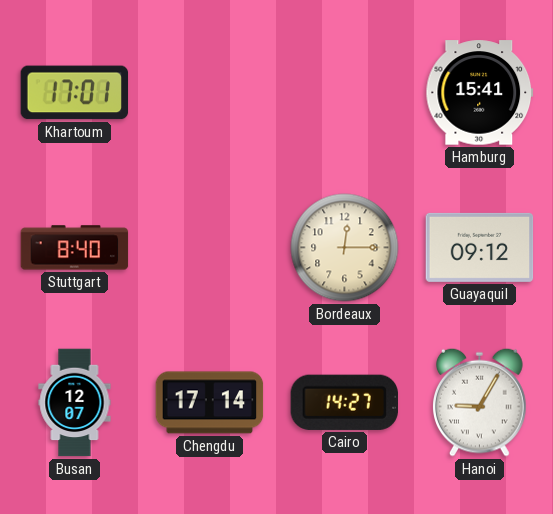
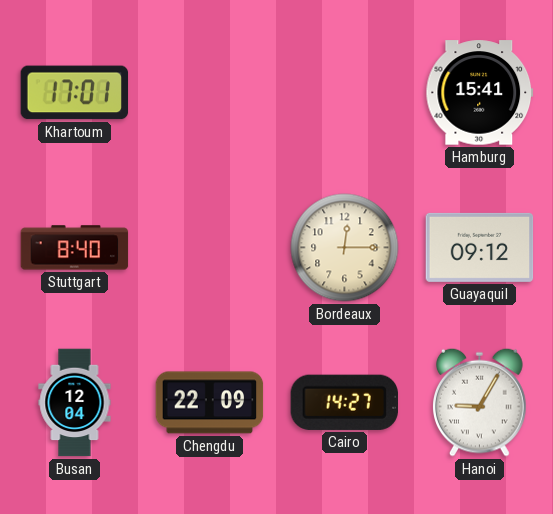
Busan: 12:07 -> 12:04 (75, 403)
Chengdu: 17:14 -> 22:09 (210, 403)
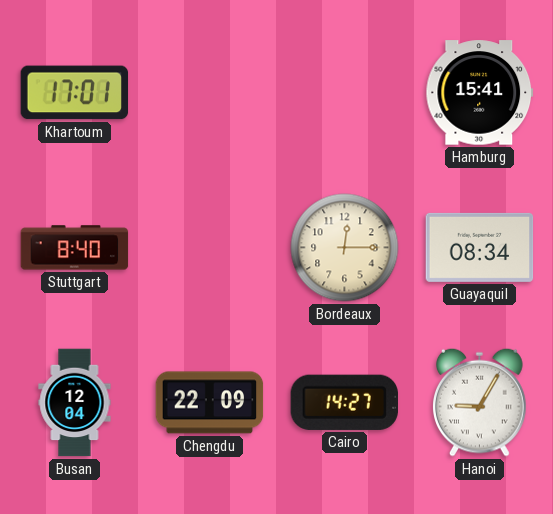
Guayaquil: 09:12 -> 08:34 (480, 247)
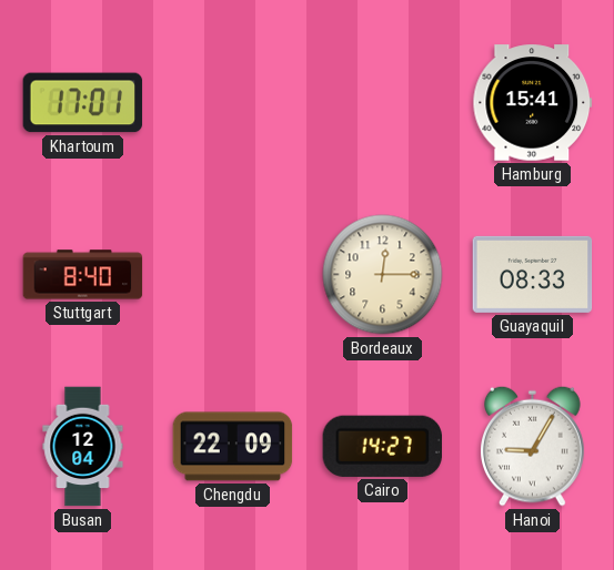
Guayaquil: 08:34 -> 08:33 (533, 274)
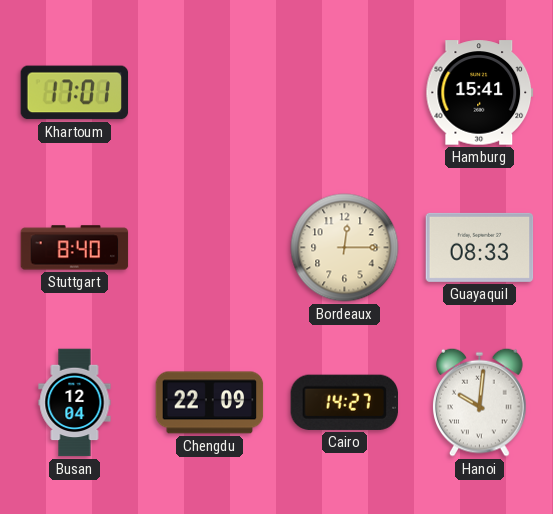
Hanoi: 9:05 -> 10:01 (480, 402)
